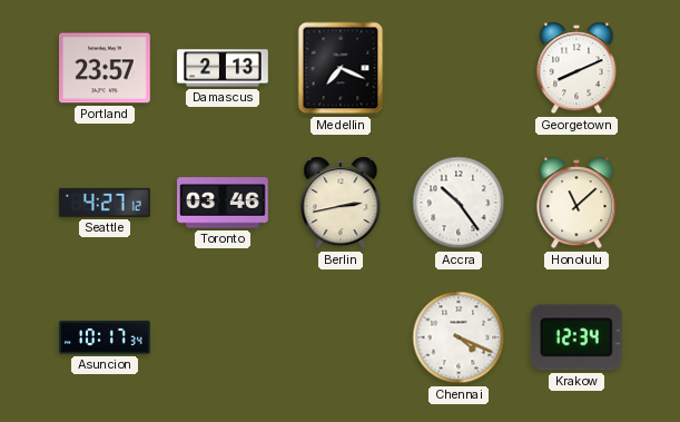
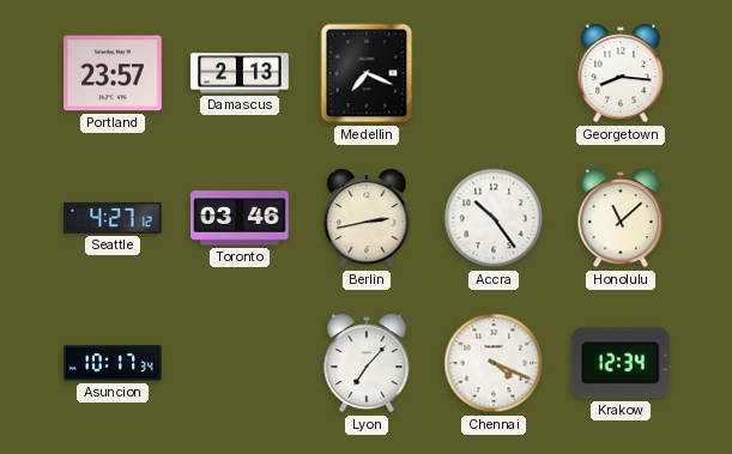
Georgetown: 8:11 -> 8:16 (621, 73)
Lyon: none -> 7:07 (367, 363)
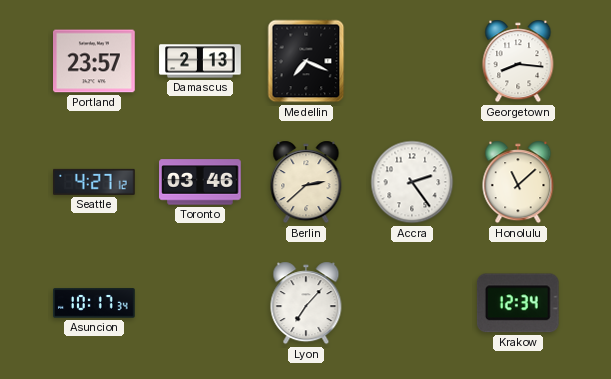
Berlin: 2:43 -> 2:38 (306, 182)
Accra: 10:24 -> 2:24 (412, 182)
Chennai: 4:19 -> none (494, 363)
